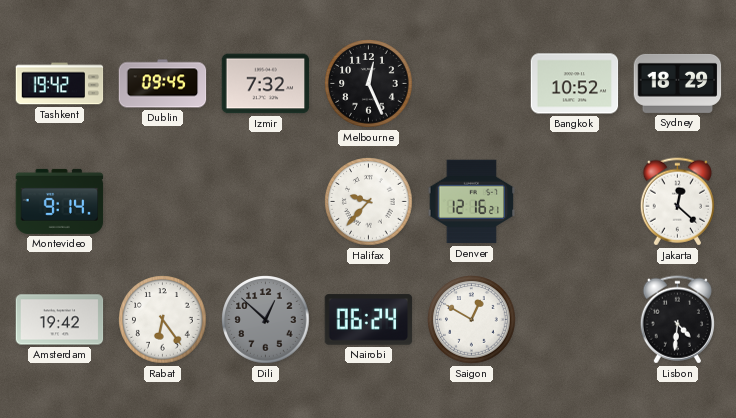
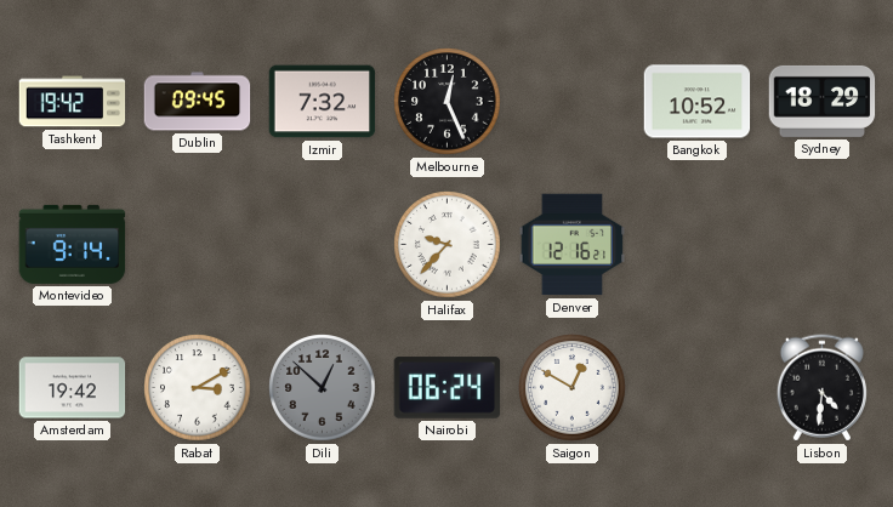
Jakarta: 12:22 -> none (677, 202)
Rabat: 6:24 -> 3:10 (198, 388)
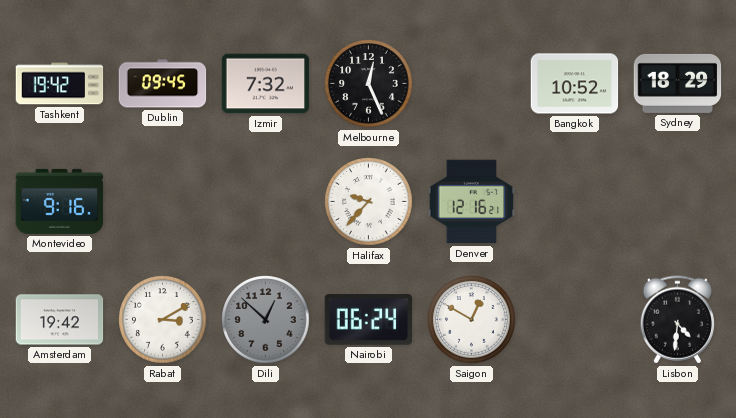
Montevideo: 9:14 -> 9:16 (60, 201)
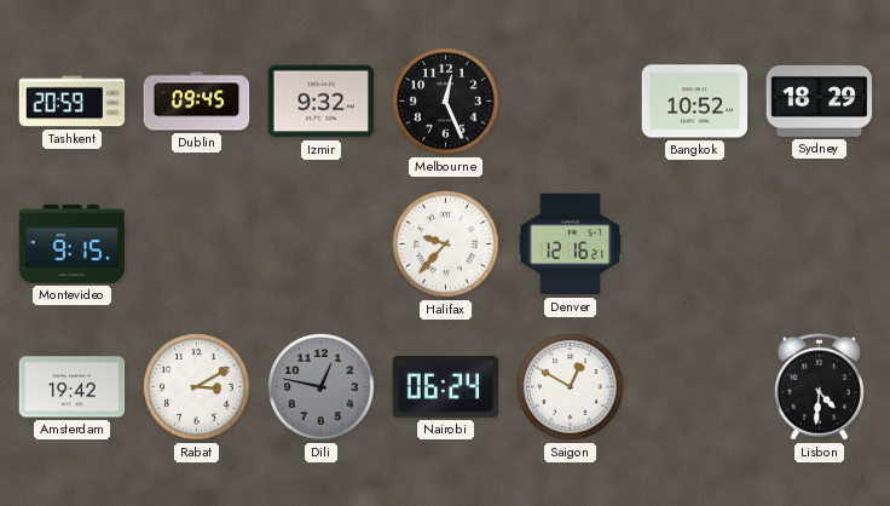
Tashkent: 19:42 -> 20:59 (73, 102)
Izmir: 7:32 -> 9:32 (322, 102)
Montevideo: 9:16 -> 9:15 (73, 243)
Dili: 12:52 -> 12:47 (322, 387)
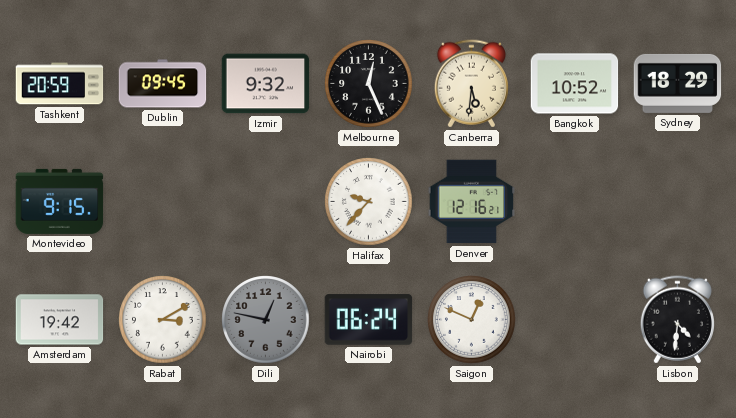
Canberra: none -> 5:31 (471, 84)
Saigon: 12:50 -> 12:49 (472, 320)
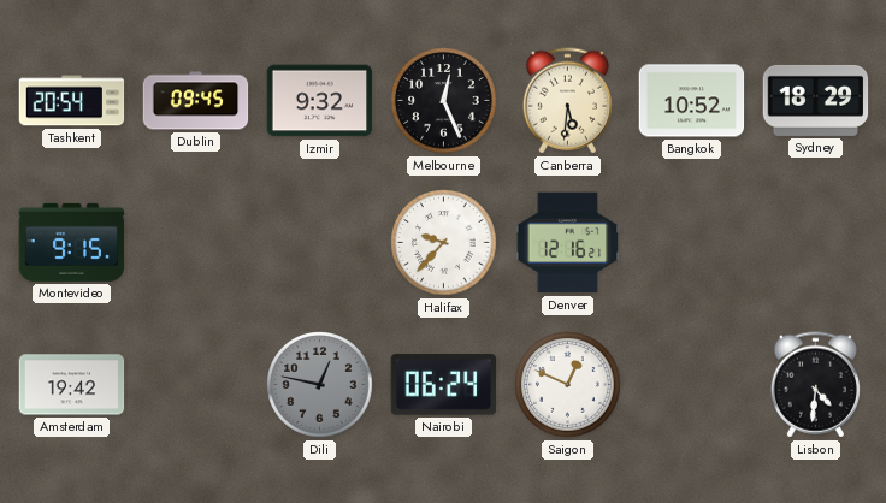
Tashkent: 20:59 -> 20:54 (72, 101)
Rabat: 3:10 -> none (163, 320)
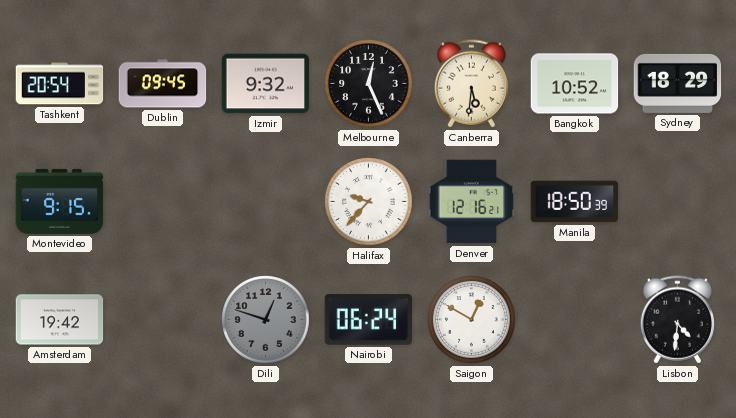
Manila: none -> 18:50 (575, 202)
Dili: 12:47 -> 12:48 (266, 320)
Saigon: 12:49 -> 12:50 (472, 320)
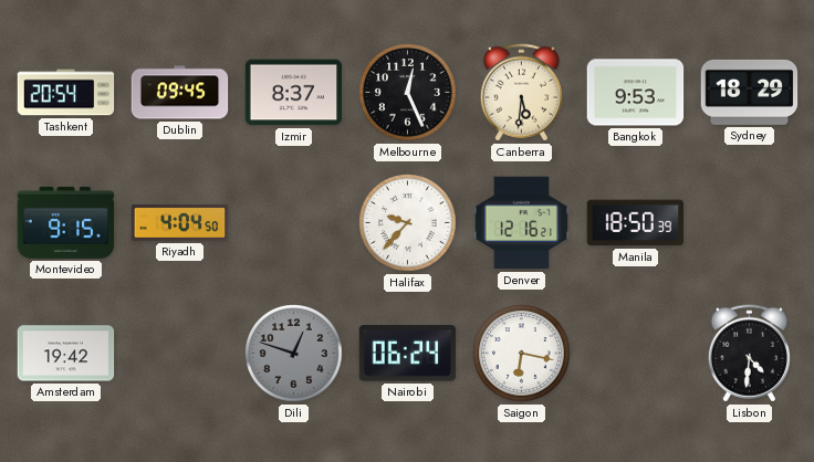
Izmir: 9:32 -> 8:37 (294, 93)
Bangkok: 10:52 -> 9:53 (636, 93)
Riyadh: none -> 4:04 (180, 223)
Saigon: 12:50 -> 6:17 (522, 354)
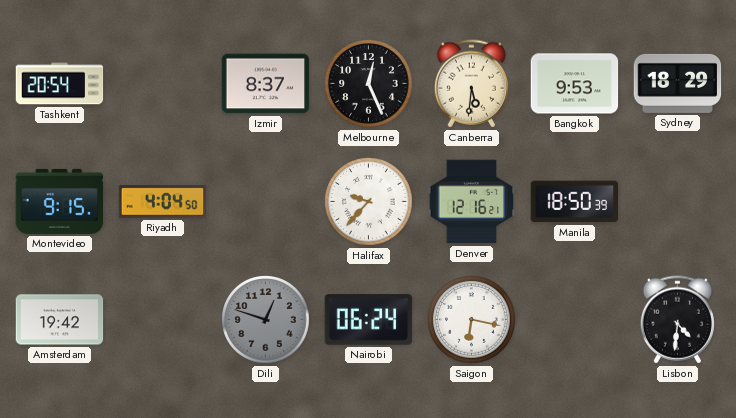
Dublin: 09:45 -> none (180, 93)
